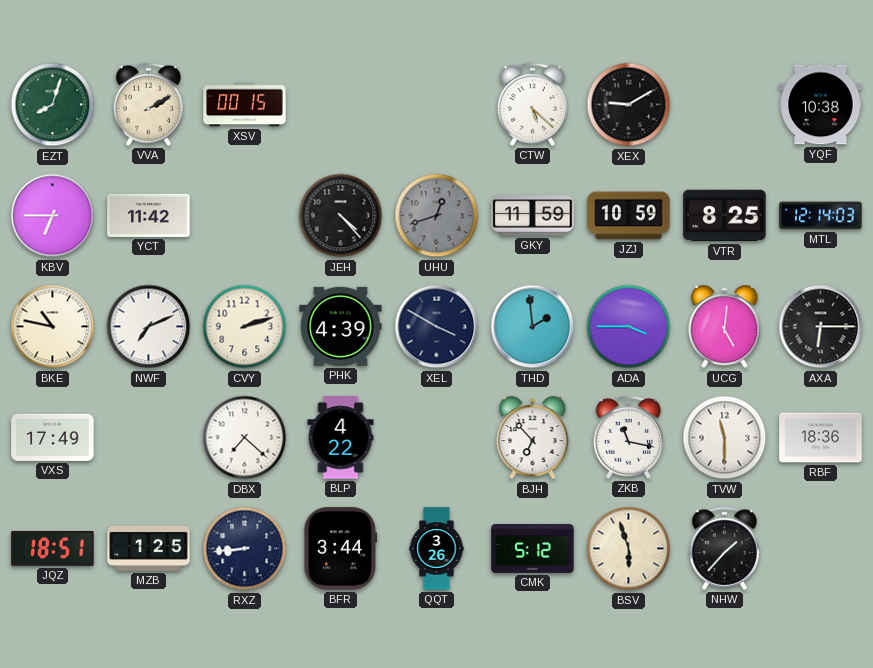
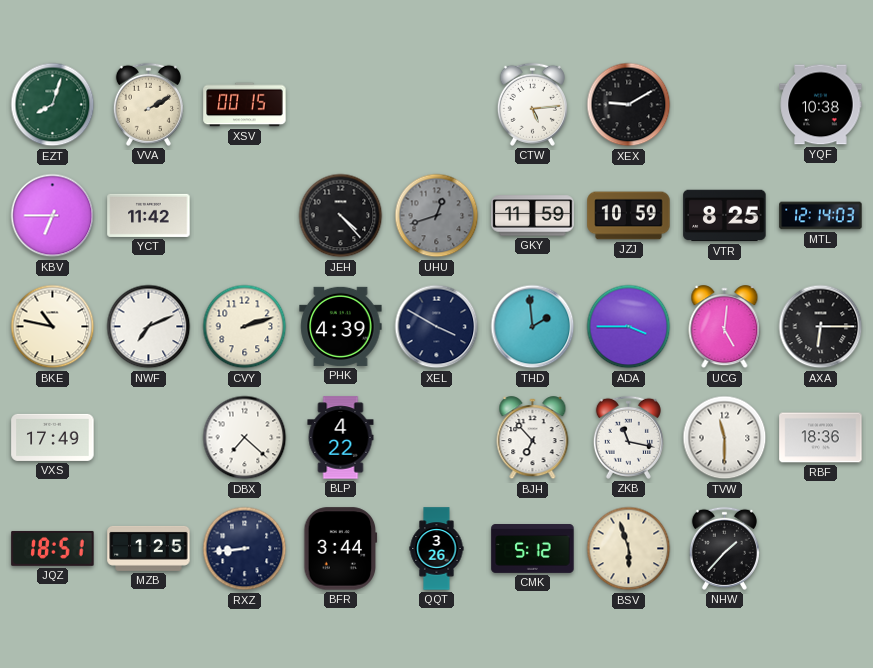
CTW: 5:22 -> 5:14 (532, 104)
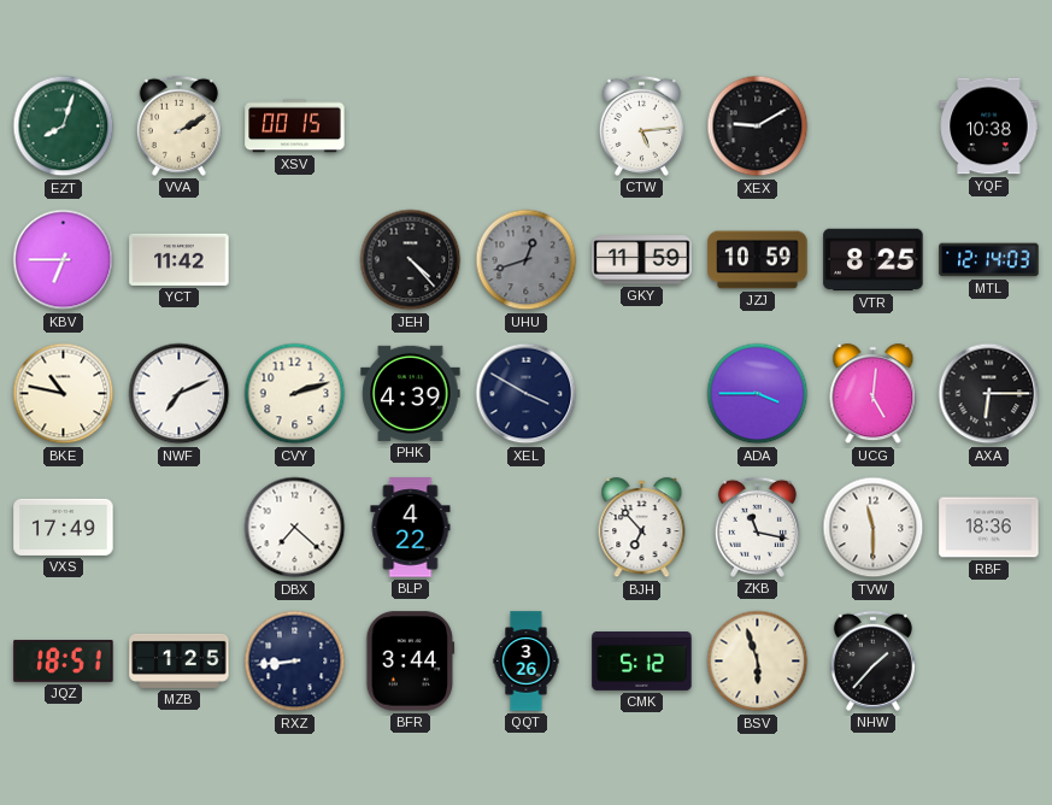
THD: 1:59 -> none (533, 327)
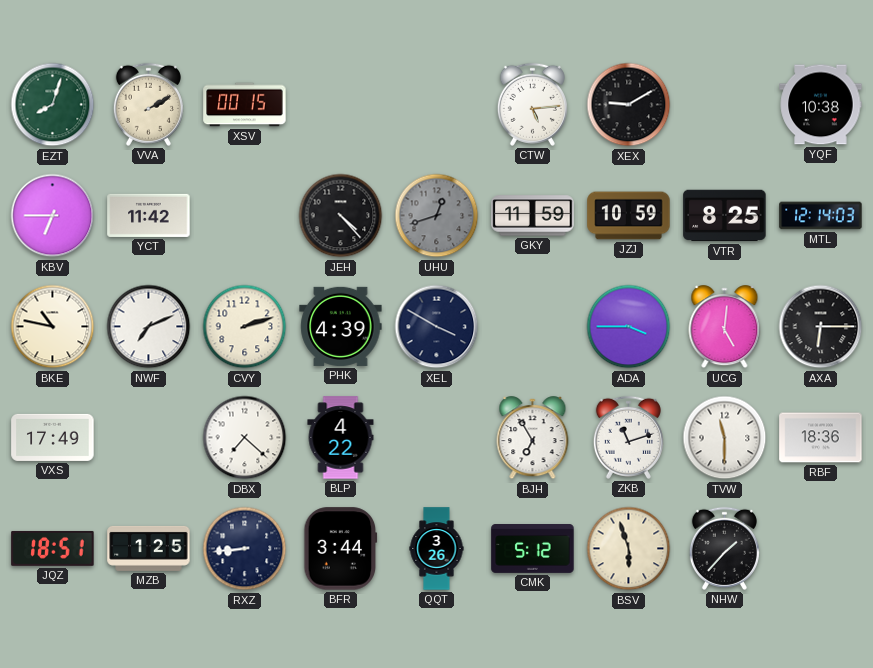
BJH: 6:53 -> 6:55 (533, 438)
ZKB: 11:17 -> 11:12 (628, 437)
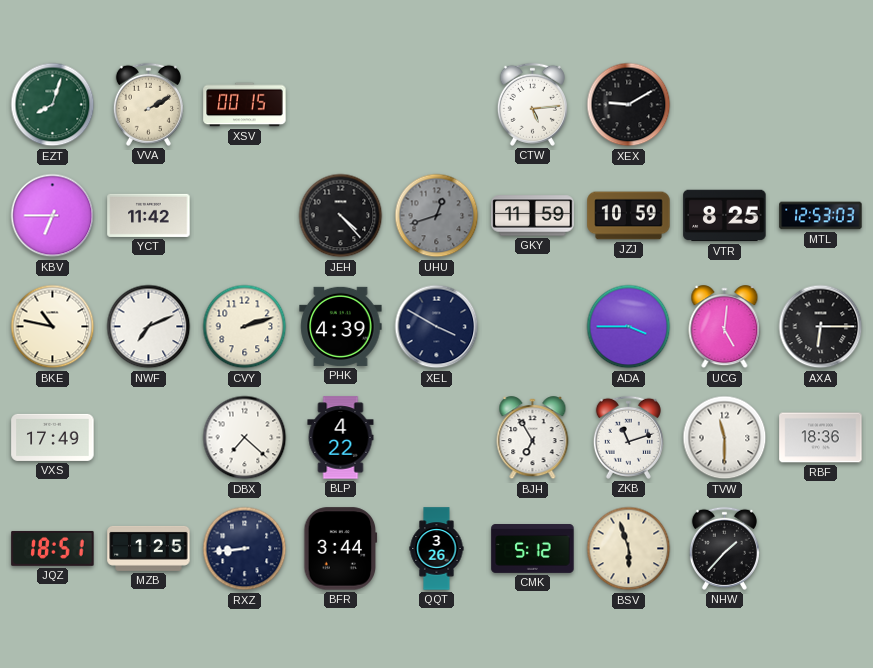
YQF: 10:38 -> none (821, 105)
MTL: 12:14 -> 12:53 (821, 216)
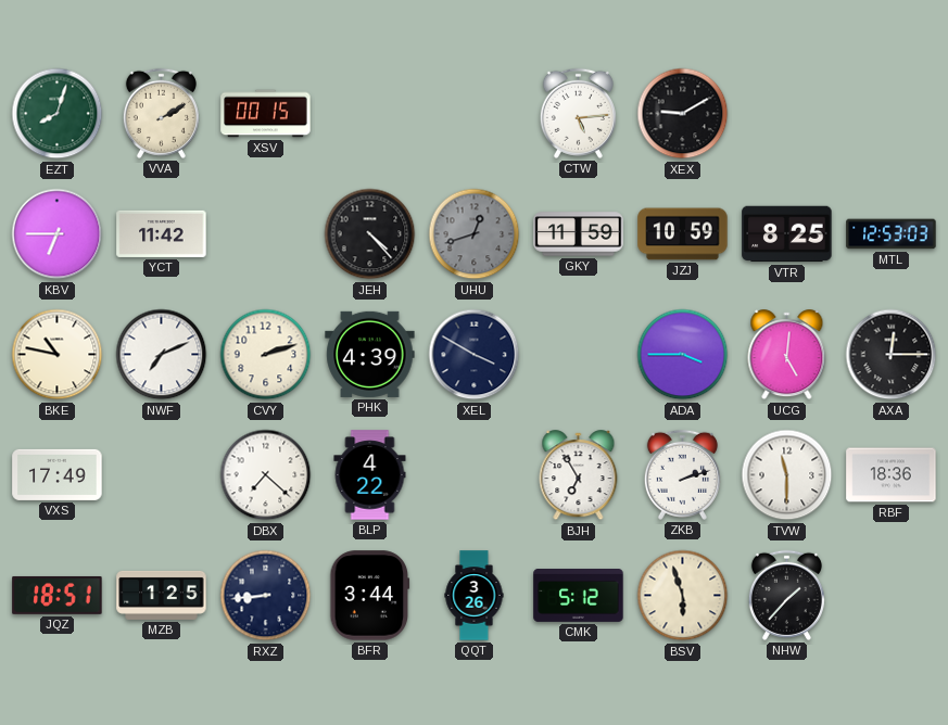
AXA: 6:15 -> 12:15 (892, 355)
ZKB: 11:12 -> 2:12 (682, 474)
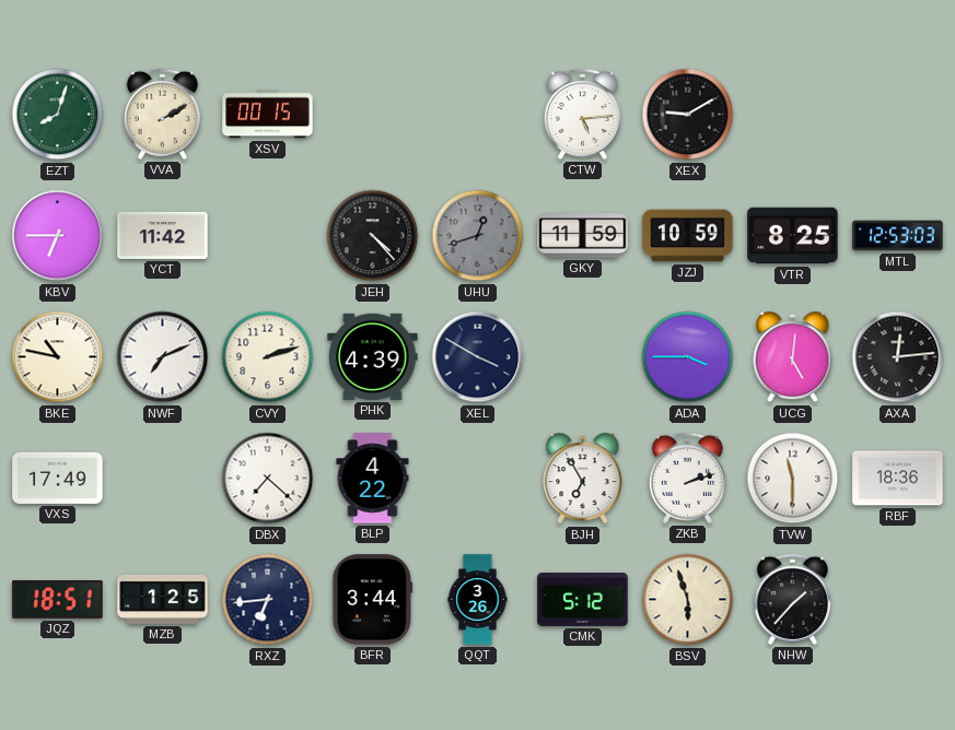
AXA: 12:15 -> 12:14 (898, 357)
RXZ: 8:44 -> 6:44 (268, 600)
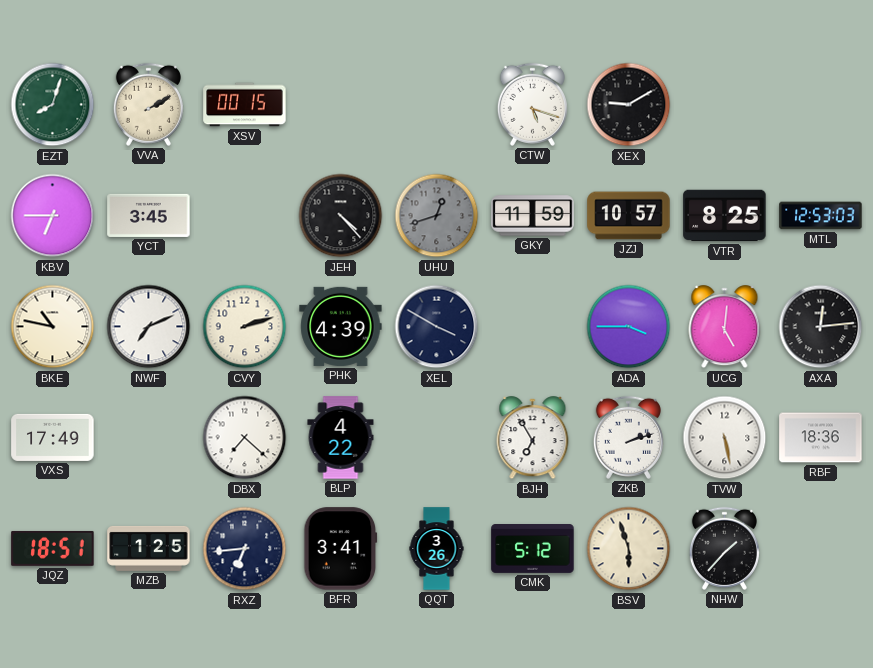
CTW: 5:14 -> 5:18 (532, 104)
YCT: 11:42 -> 3:45 (149, 215)
JZJ: 10:59 -> 10:57 (629, 216)
TVW: 11:30 -> 5:28 (725, 438)
BFR: 3:44 -> 3:41 (341, 549)
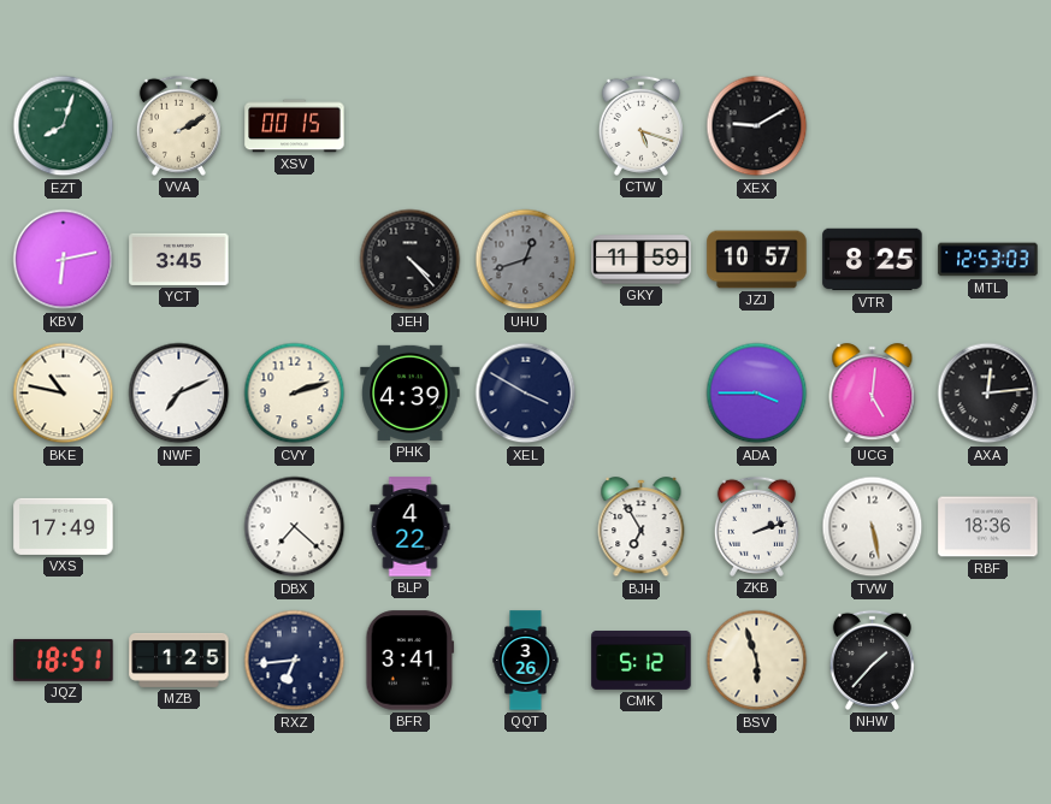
KBV: 6:45 -> 6:13 (64, 260)
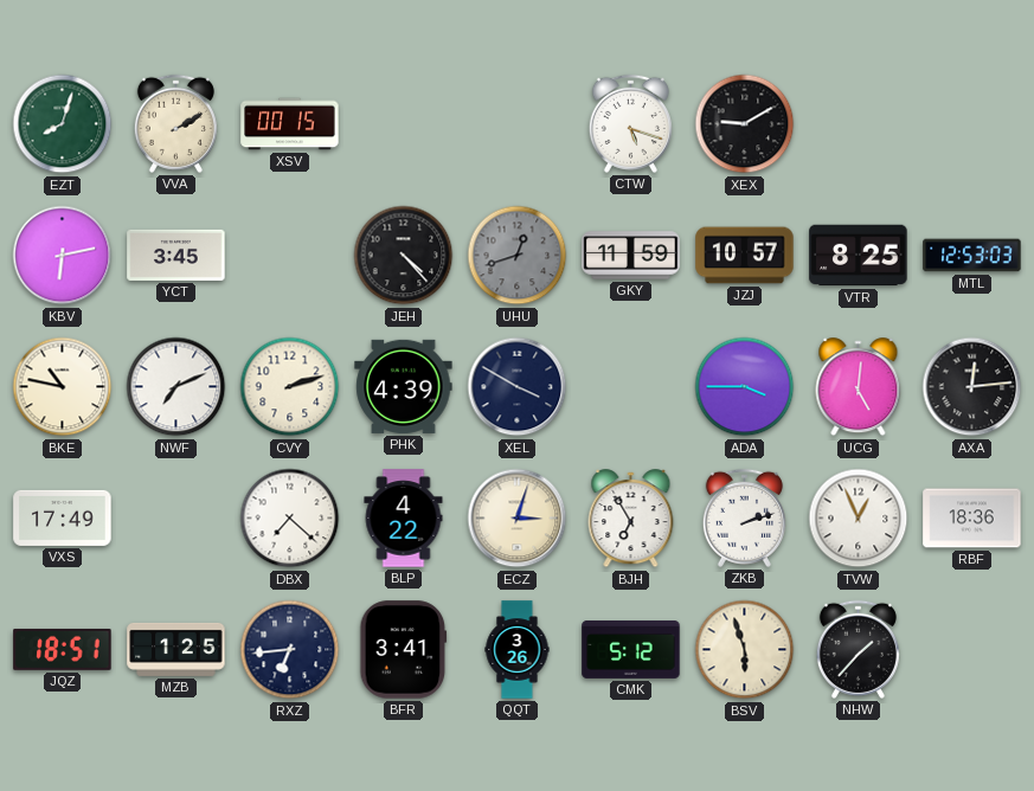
ECZ: none -> 3:03 (518, 519)
TVW: 5:28 -> 12:56 (859, 519)
